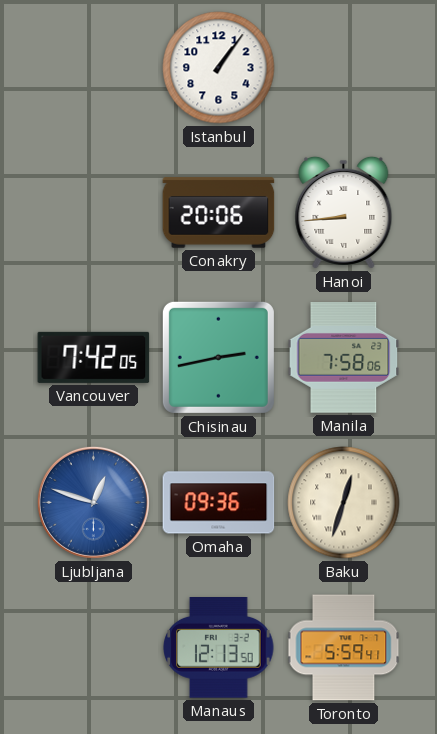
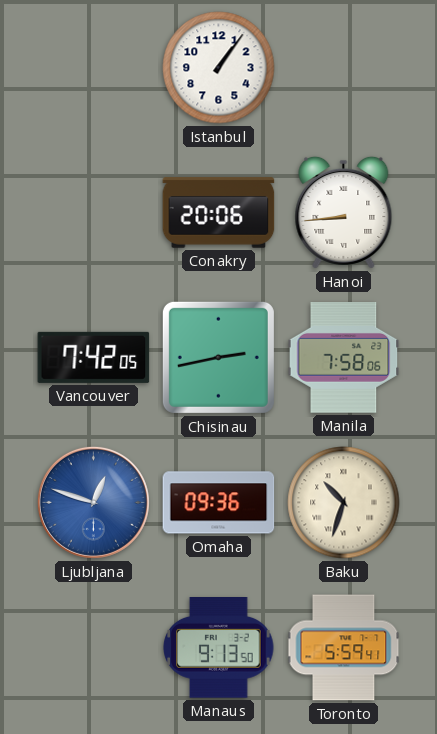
Baku: 12:33 -> 10:33 (344, 503)
Manaus: 12:13 -> 9:13 (219, 648)
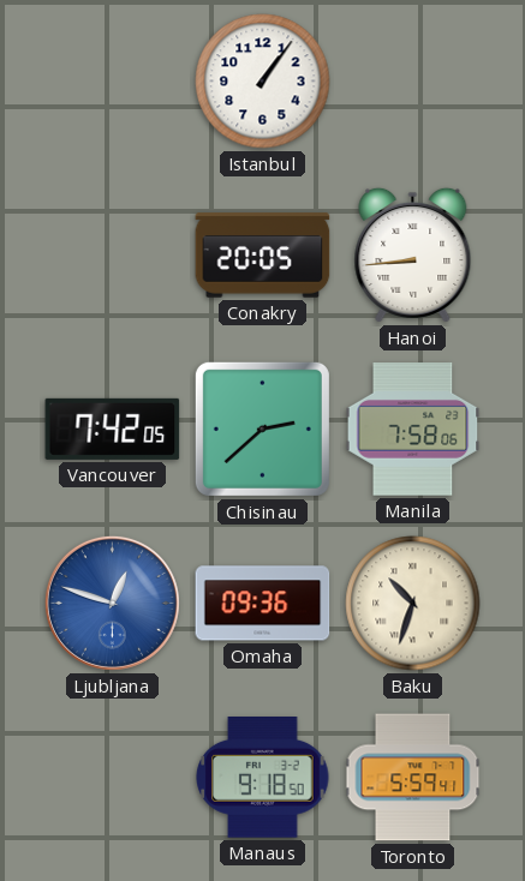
Conakry: 20:06 -> 20:05 (263, 256)
Chisinau: 2:43 -> 2:38 (262, 428)
Manaus: 9:13 -> 9:18 (263, 778)
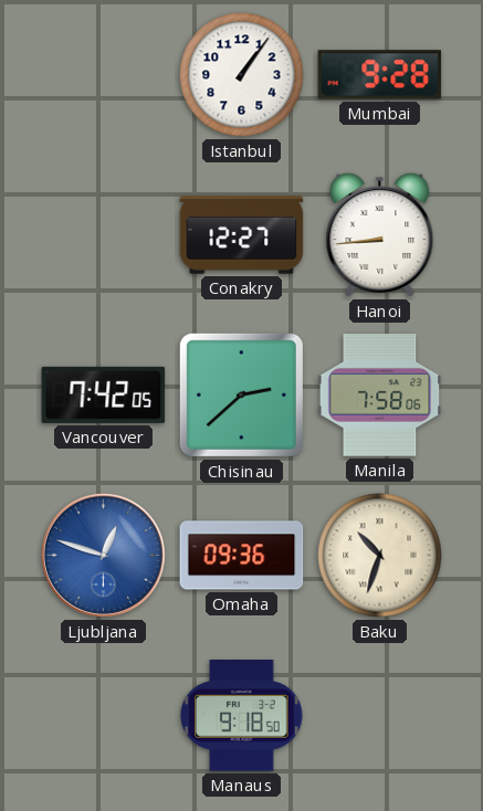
Mumbai: none -> 9:28 (380, 75)
Conakry: 20:05 -> 12:27 (242, 235)
Toronto: 5:59 -> none (413, 778)
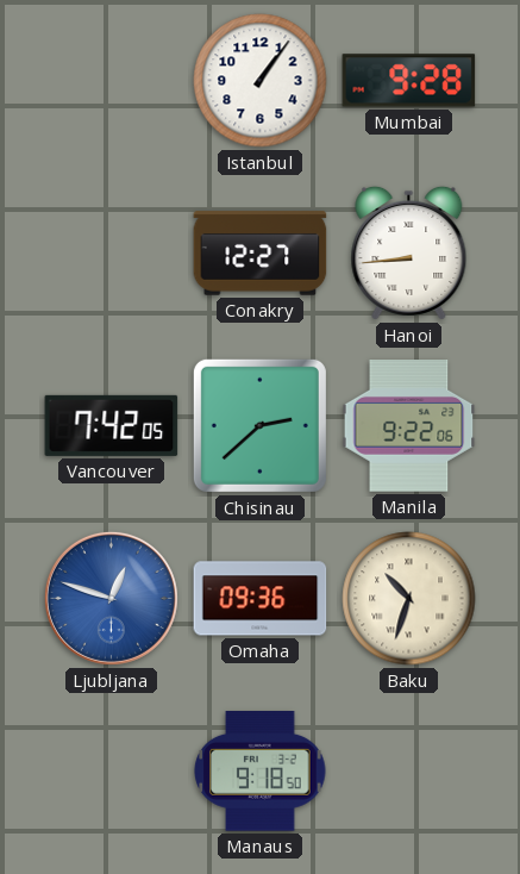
Manila: 7:58 -> 9:22 (409, 426)
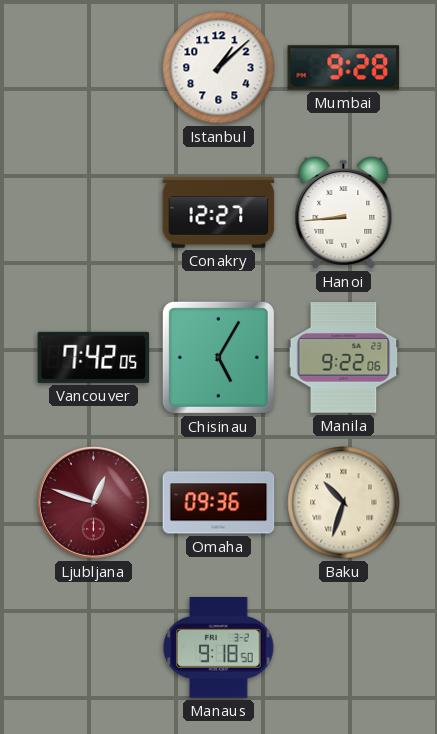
Istanbul: 1:06 -> 1:08 (219, 68)
Chisinau: 2:38 -> 5:05 (218, 357)
Ljubljana dial: blue -> burgundy (93, 502)
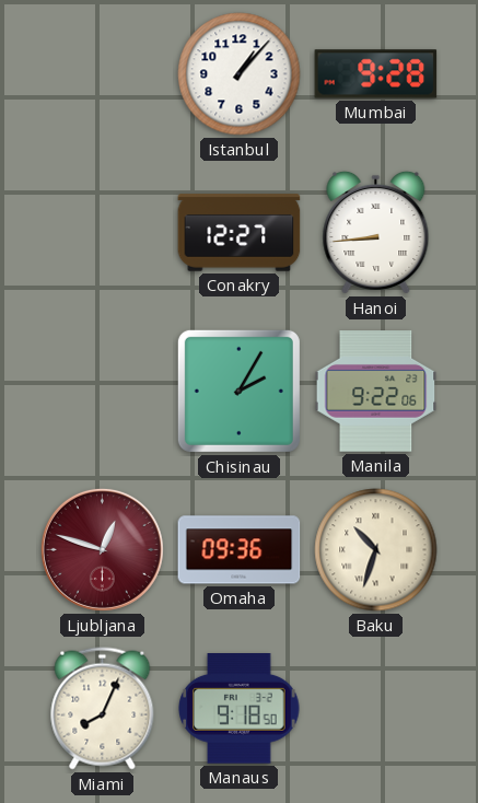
Istanbul: 1:08 -> 1:07 (240, 74)
Vancouver: 7:42 -> none (94, 357)
Chisinau: 5:05 -> 2:05 (238, 391)
Miami: none -> 8:04 (103, 709)
